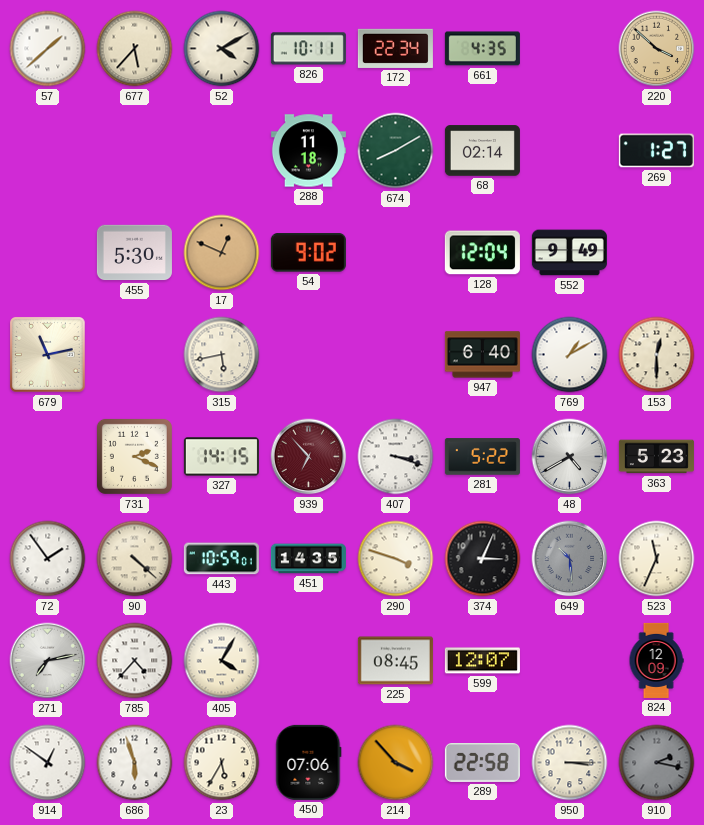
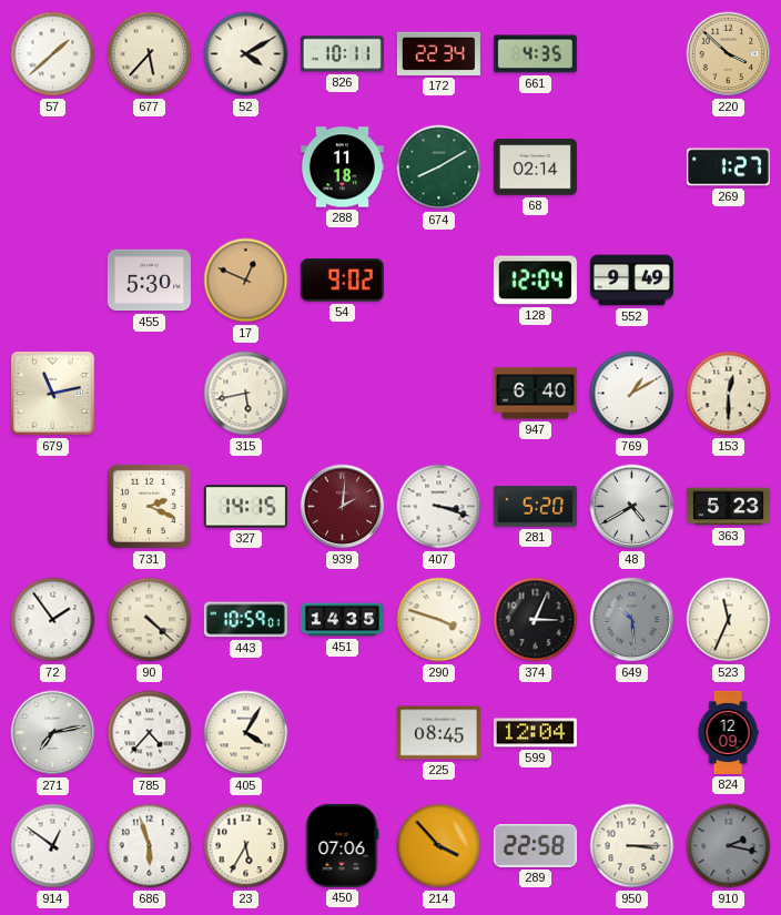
939: 6:53 -> 2:01 (343, 507)
281: 5:22 -> 5:20 (535, 507)
599: 12:07 -> 12:04 (535, 733)
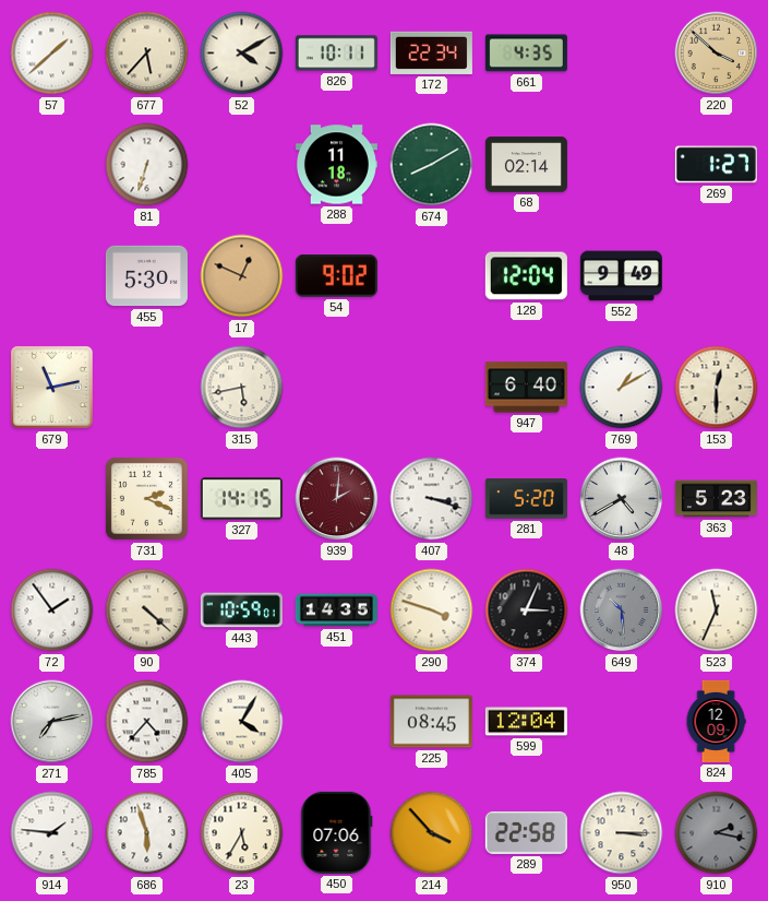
81: none -> 6:33 (147, 165)
914: 12:51 -> 1:46 (52, 833)
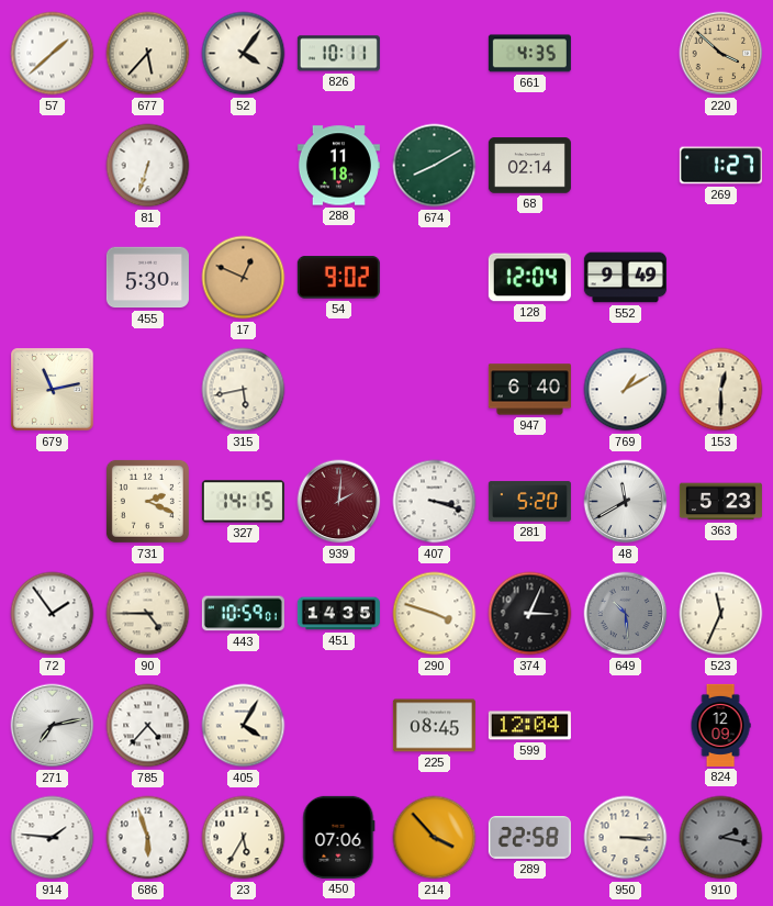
52: 4:10 -> 4:06 (244, 54)
172: 22:34 -> none (431, 52)
48: 4:40 -> 11:40 (626, 502)
90: 4:22 -> 4:45 (148, 614)
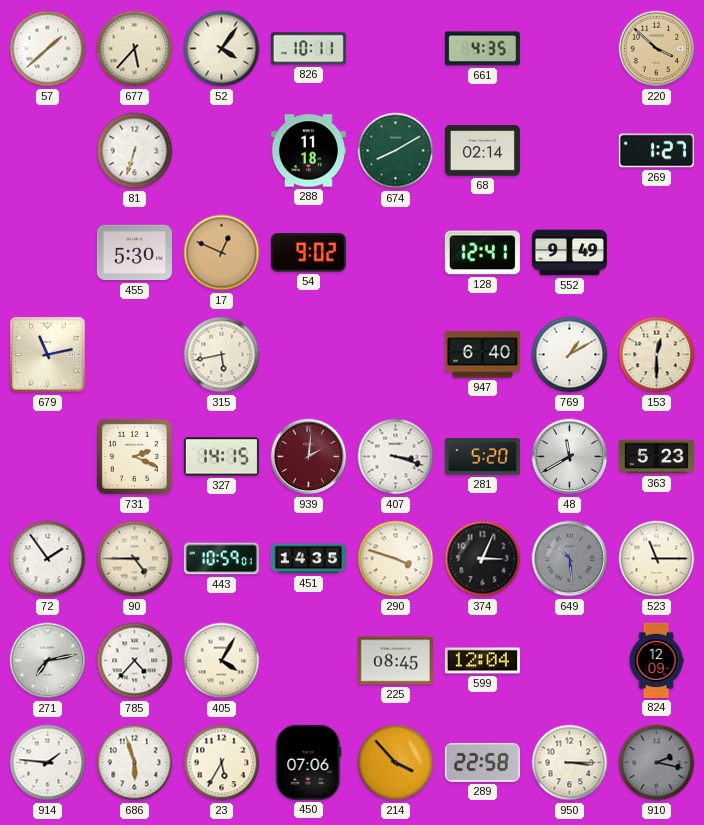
128: 12:04 -> 12:41 (482, 253)
523: 11:34 -> 11:15 (657, 559)
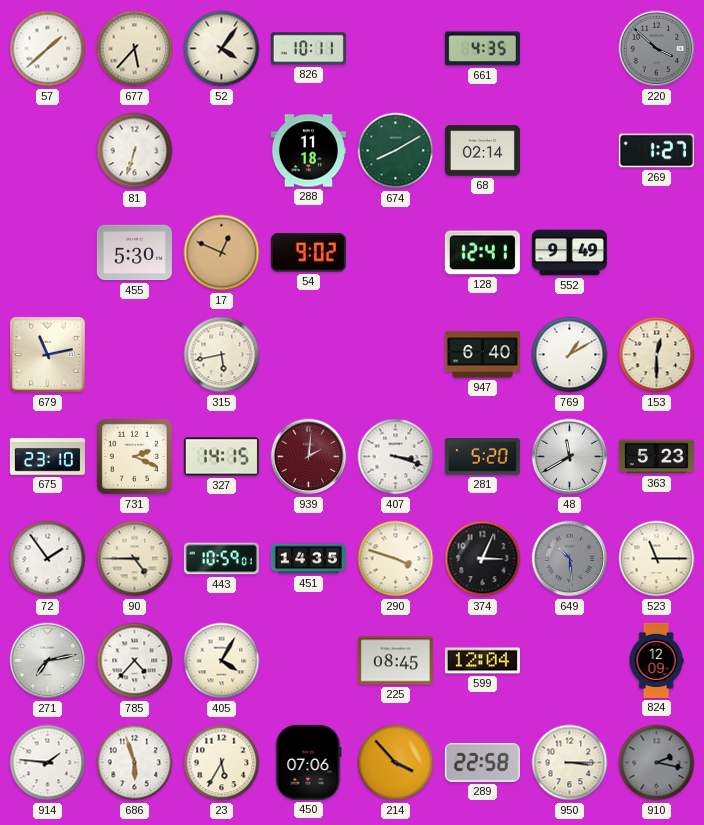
220 dial: champagne -> grey (657, 49)
675: none -> 23:10 (47, 457)
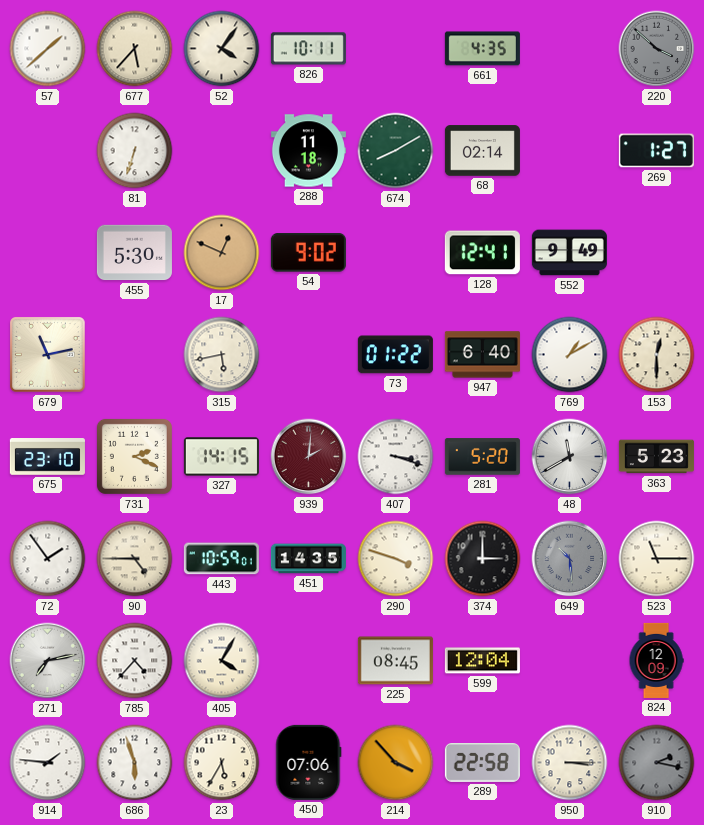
73: none -> 01:22 (395, 355)
374: 3:04 -> 3:00 (483, 559)
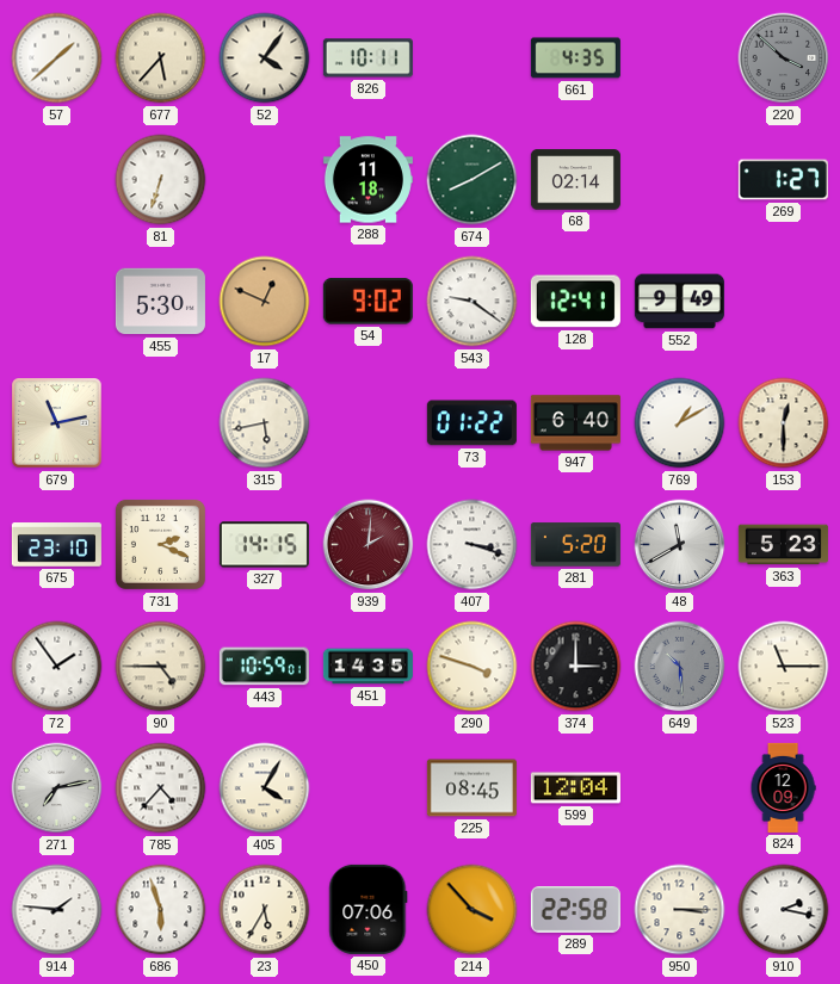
543: none -> 9:21 (472, 302)
910 dial: grey -> white (784, 910)
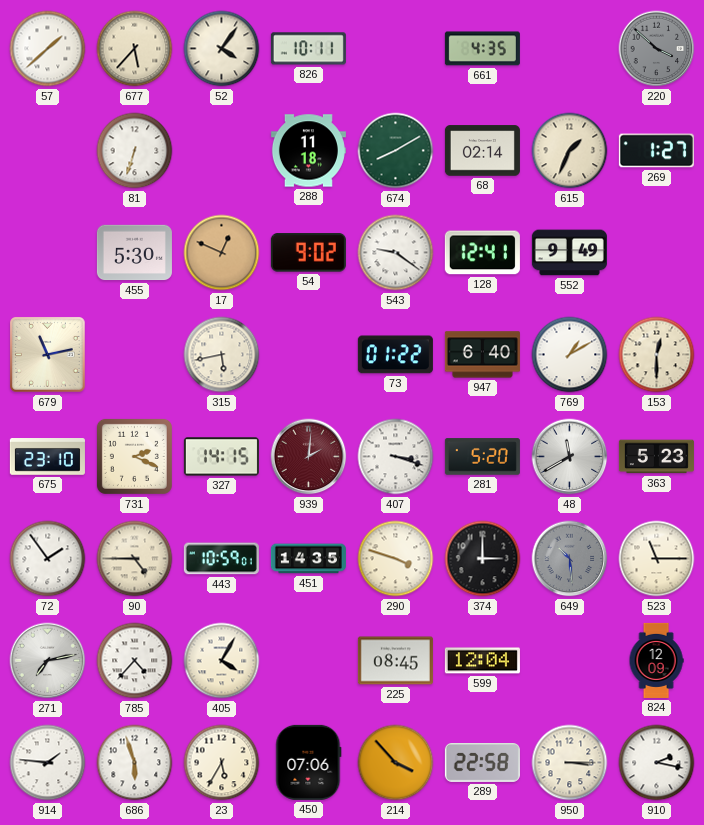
615: none -> 1:34 (570, 151)
